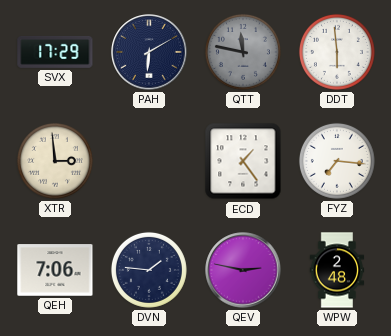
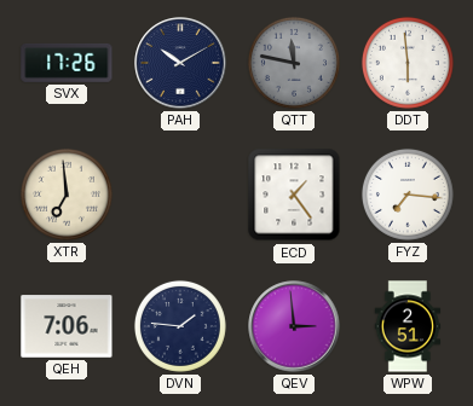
SVX: 17:29 -> 17:26 (67, 63)
PAH: 6:10 -> 10:10 (180, 63)
XTR: 2:59 -> 6:59 (67, 195)
QEV: 2:47 -> 2:59 (294, 326)
WPW: 2:48 -> 2:51 (408, 326)
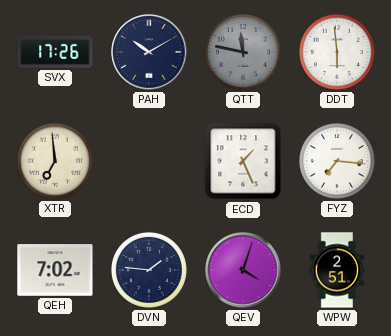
ECD: 1:24 -> 1:26 (243, 161)
QEH: 7:06 -> 7:02 (55, 270)
QEV: 2:59 -> 4:03 (243, 270)
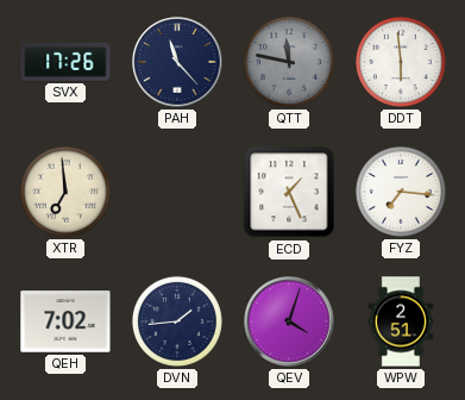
PAH: 10:10 -> 11:23 (177, 62)
DVN: 1:46 -> 1:44 (177, 321)
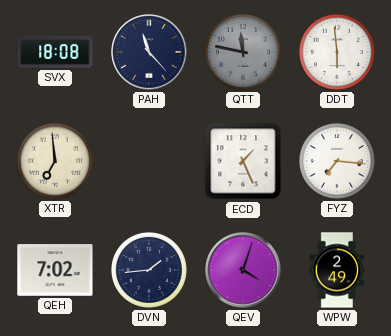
SVX: 17:26 -> 18:08 (55, 52)
WPW: 2:51 -> 2:49 (337, 270)
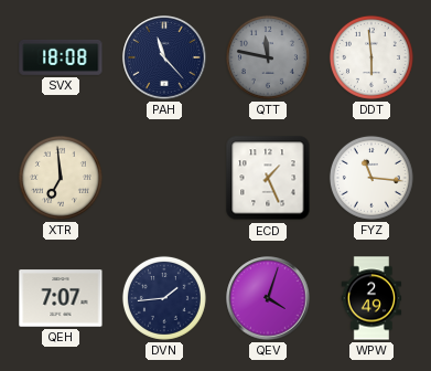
FYZ: 7:16 -> 11:16 (371, 178)
QEH: 7:02 -> 7:07 (61, 298)
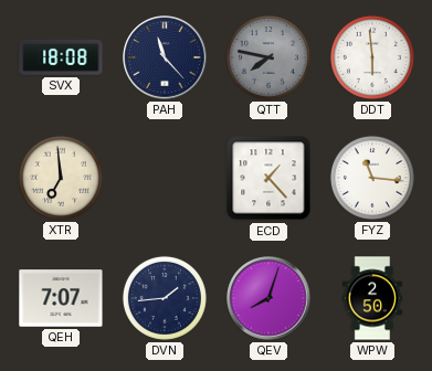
QTT: 11:47 -> 7:47 (268, 57)
ECD: 1:26 -> 1:23 (268, 178)
QEV: 4:03 -> 8:03 (268, 298)
WPW: 2:49 -> 2:50 (372, 298)
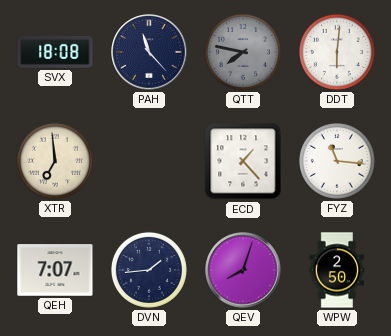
DDT: 5:59 -> 6:01 (337, 52)
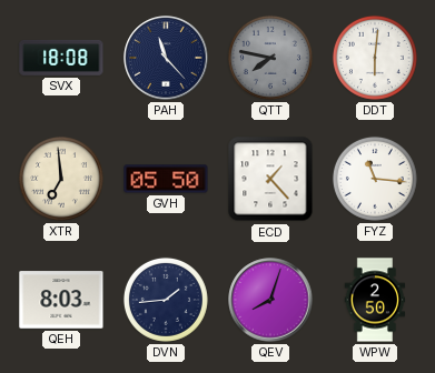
GVH: none -> 05:50 (166, 179)
QEH: 7:07 -> 8:03 (61, 300)
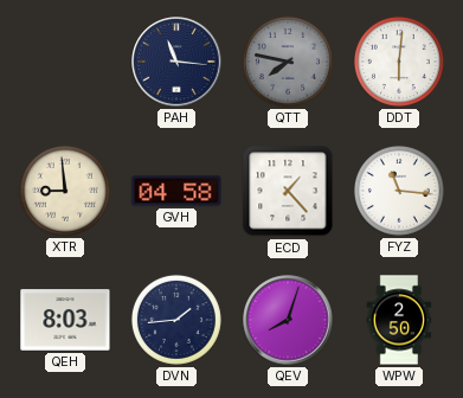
SVX: 18:08 -> none (61, 58)
PAH: 11:23 -> 11:16 (176, 62)
XTR: 6:59 -> 8:59 (65, 191)
GVH: 05:50 -> 04:58 (176, 191)
